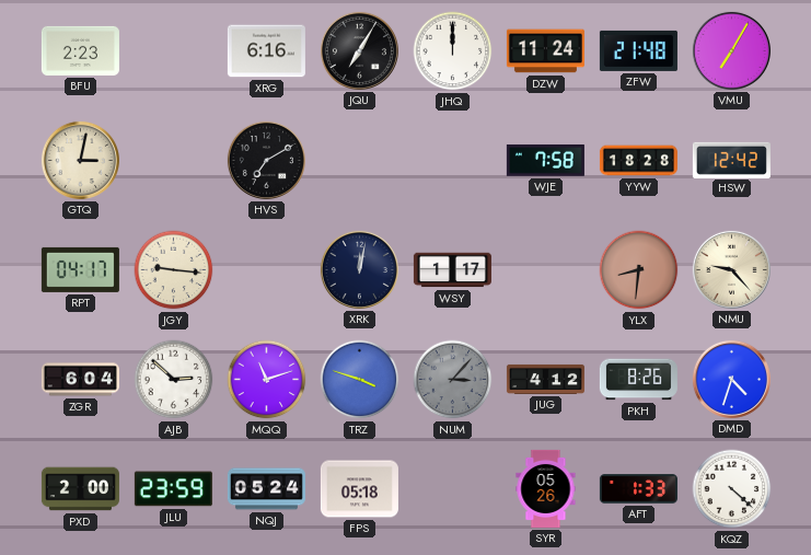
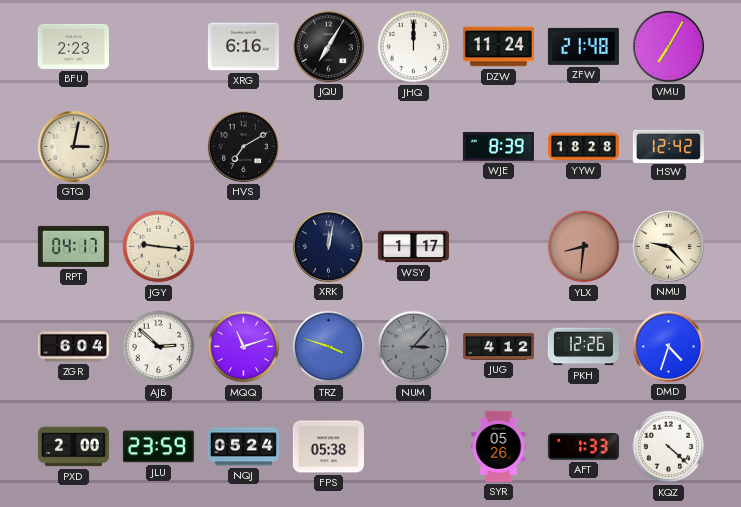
WJE: 7:58 -> 8:39 (498, 147)
PKH: 8:26 -> 12:26 (583, 347)
FPS: 05:18 -> 05:38 (328, 447)
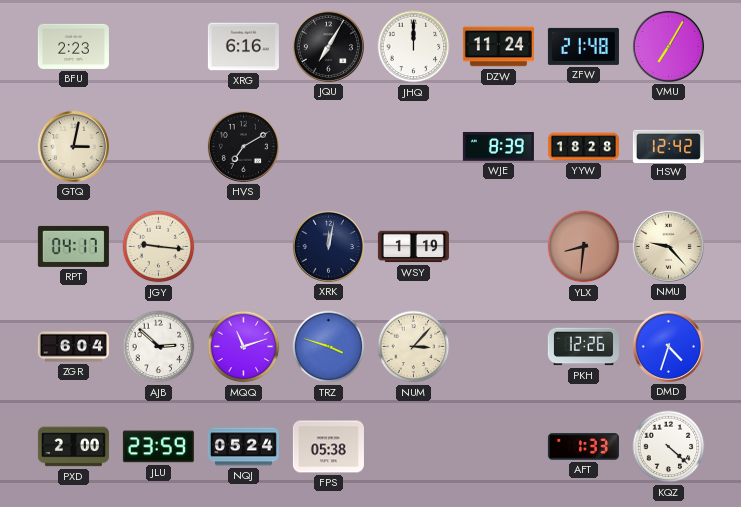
WSY: 1:17 -> 1:19 (413, 247)
NUM dial: grey -> cream (414, 347)
JUG: 4:12 -> none (498, 346)
SYR: 05:26 -> none (499, 446)
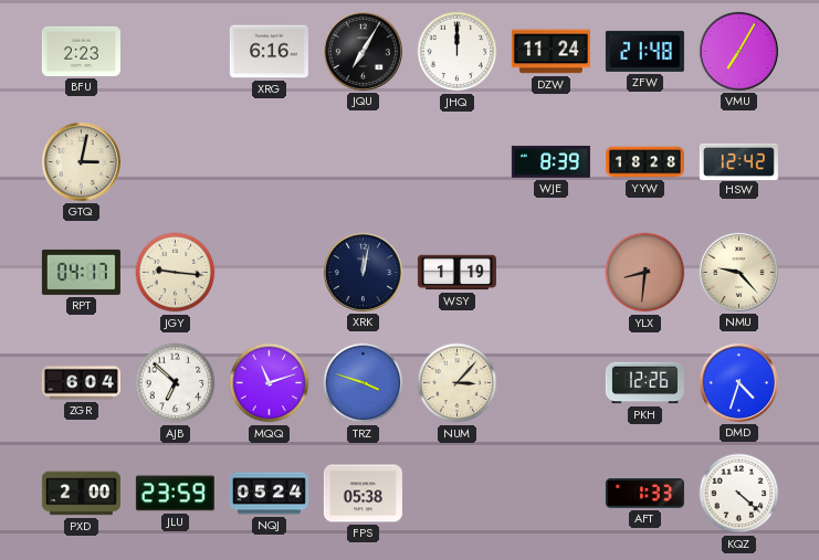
HVS: 7:10 -> none (243, 146)
AJB: 2:52 -> 6:52 (176, 383)
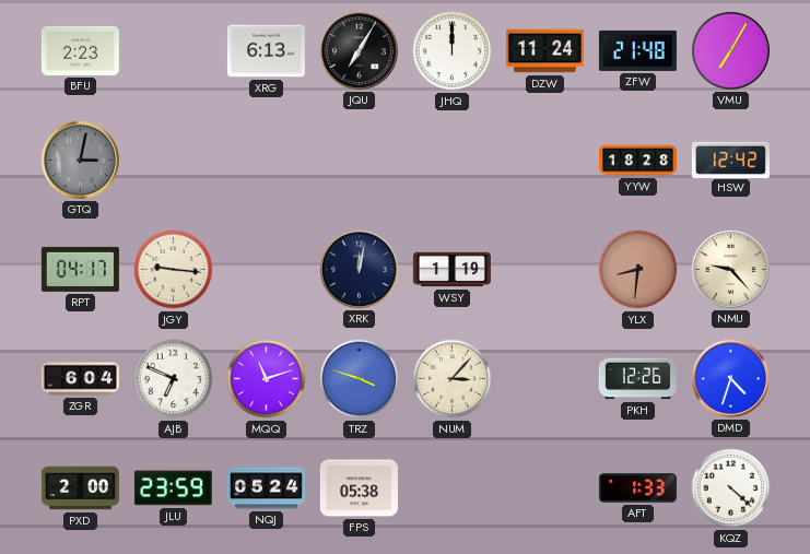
XRG: 6:16 -> 6:13 (266, 51)
GTQ dial: cream -> grey (80, 160)
WJE: 8:39 -> none (550, 162)
AJB: 6:52 -> 6:49 (174, 379)
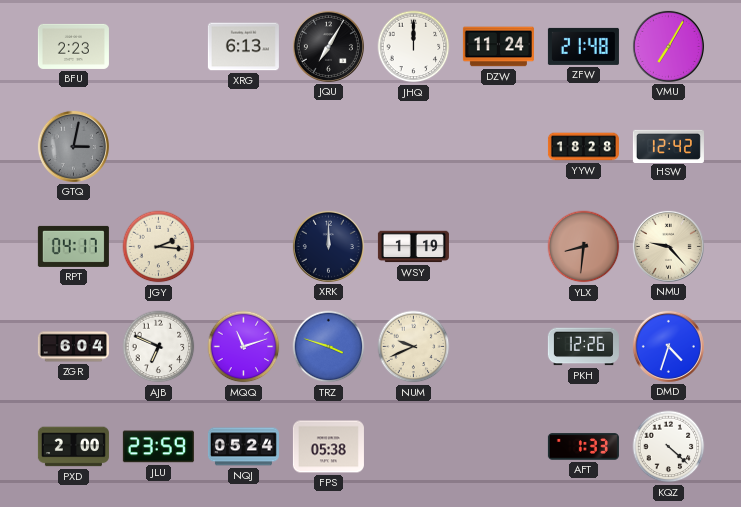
JGY: 9:16 -> 2:16 (159, 247)
XRK: 12:02 -> 12:00 (328, 246)
NUM: 3:07 -> 9:41 (414, 347)
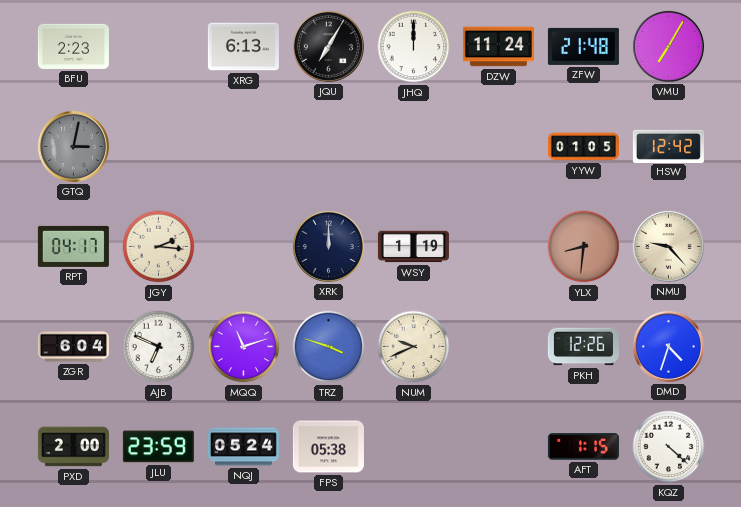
YYW: 18:28 -> 01:05 (583, 147)
AFT: 1:33 -> 1:15 (583, 447)
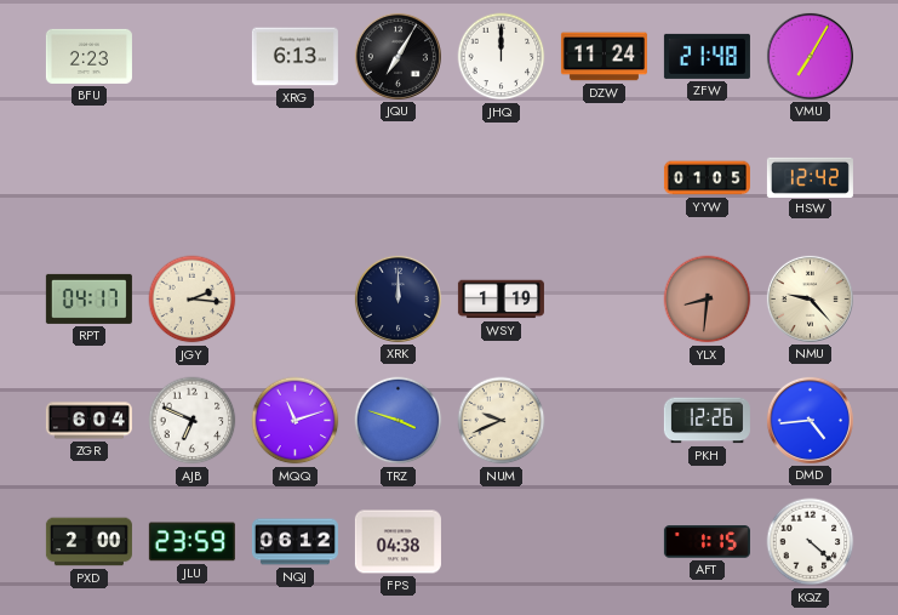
GTQ: 3:02 -> none (73, 146)
DMD: 4:33 -> 4:44 (810, 420)
NQJ: 05:24 -> 06:12 (294, 542)
FPS: 05:38 -> 04:38 (397, 542)
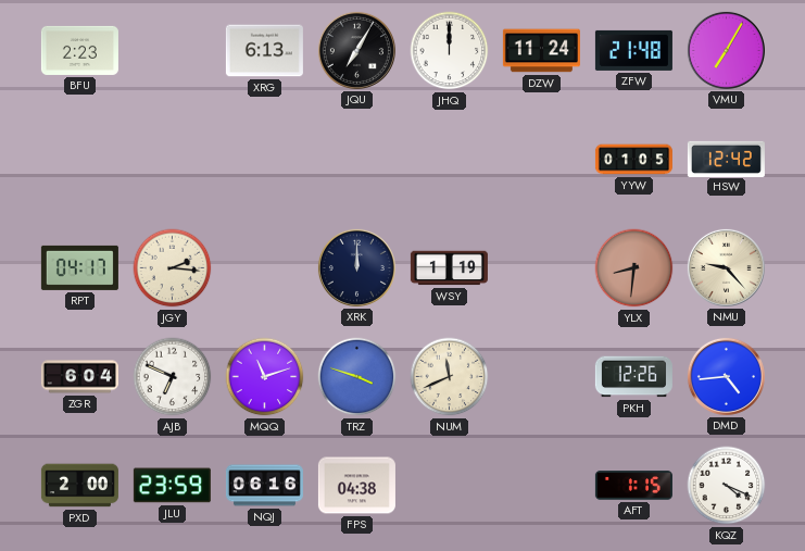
NUM: 9:41 -> 11:41 (450, 377)
NQJ: 06:12 -> 06:16 (264, 486)
KQZ: 4:22 -> 4:19 (727, 486)
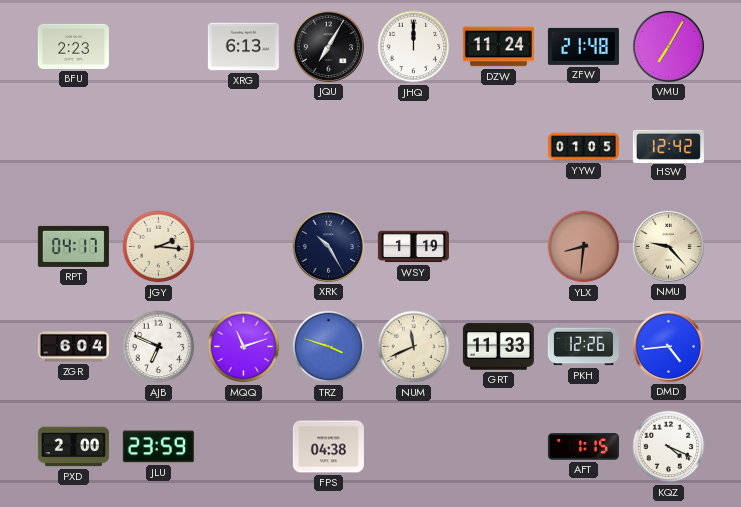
XRK: 12:00 -> 10:25 (328, 246)
GRT: none -> 11:33 (498, 347)
NQJ: 06:16 -> none (264, 486)
